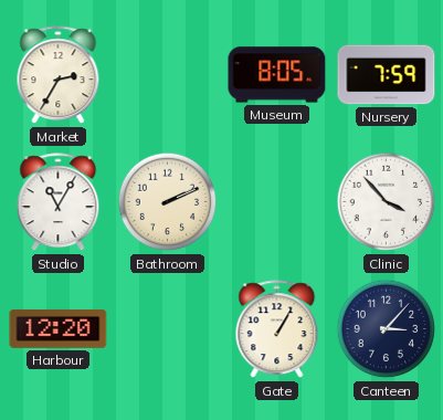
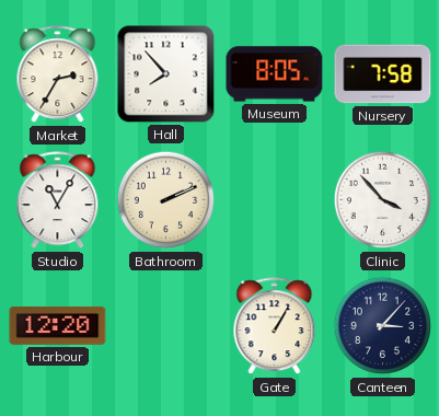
Hall: none -> 7:53 (166, 74)
Nursery: 7:59 -> 7:58 (383, 74)
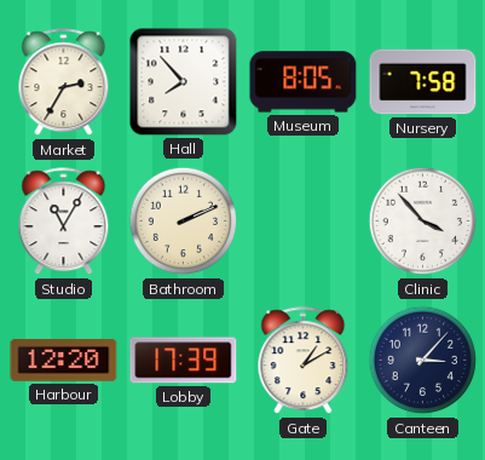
Lobby: none -> 17:39 (184, 361)
Gate: 1:05 -> 1:10 (304, 361)
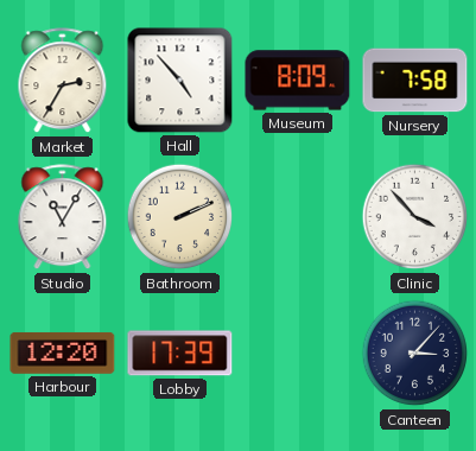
Hall: 7:53 -> 4:53 (180, 81)
Museum: 8:05 -> 8:09 (298, 81)
Gate: 1:10 -> none (304, 361)
